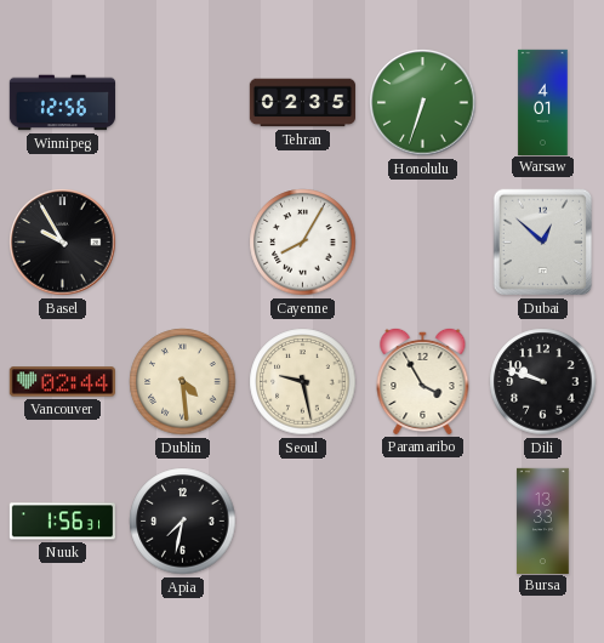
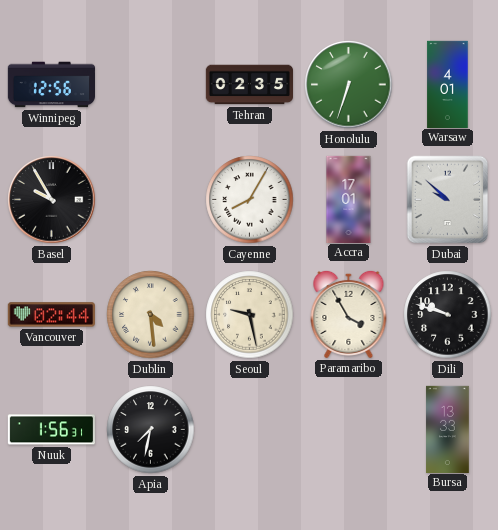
Accra: none -> 17:01 (349, 199)
Dubai: 12:52 -> 9:52 (448, 200)
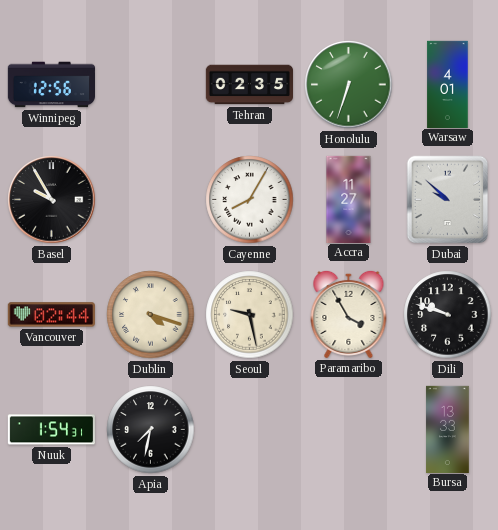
Accra: 17:01 -> 11:27 (349, 199)
Dublin: 4:29 -> 4:18 (151, 315)
Nuuk: 1:56 -> 1:54 (51, 430)
